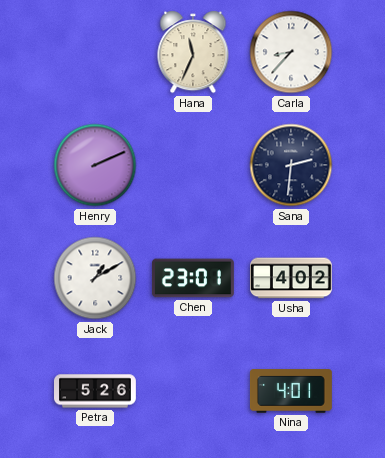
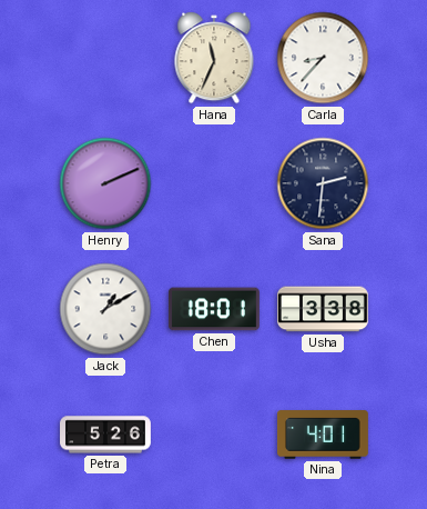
Chen: 23:01 -> 18:01 (214, 309)
Usha: 4:02 -> 3:38 (324, 309)
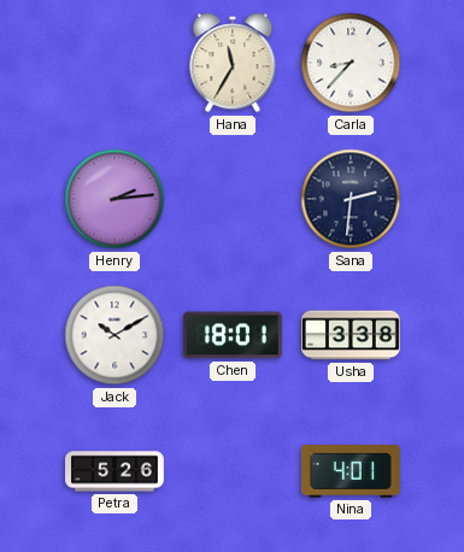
Hana: 11:34 -> 11:35 (233, 63)
Henry: 2:11 -> 2:14 (114, 199)
Jack: 1:10 -> 10:10 (114, 335)
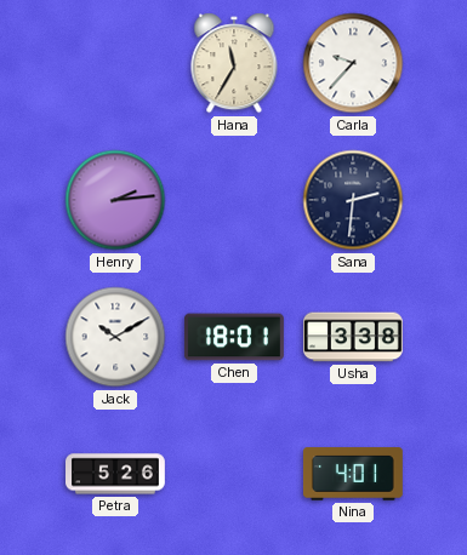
Carla: 8:37 -> 9:37 (353, 63)
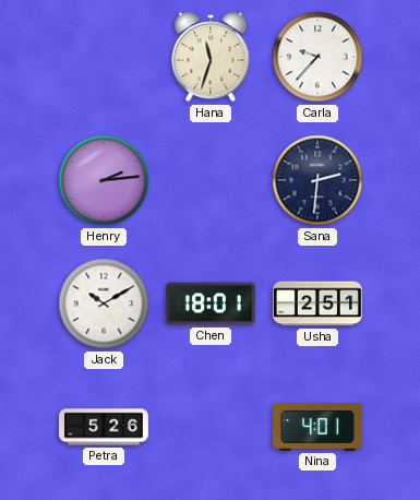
Hana: 11:35 -> 11:33 (211, 57)
Usha: 3:38 -> 2:51 (319, 303)
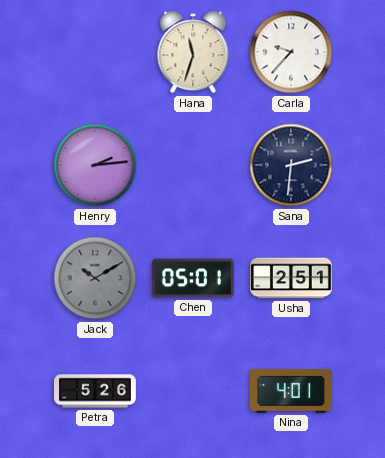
Jack dial: white -> grey (95, 278)
Chen: 18:01 -> 05:01 (193, 278)
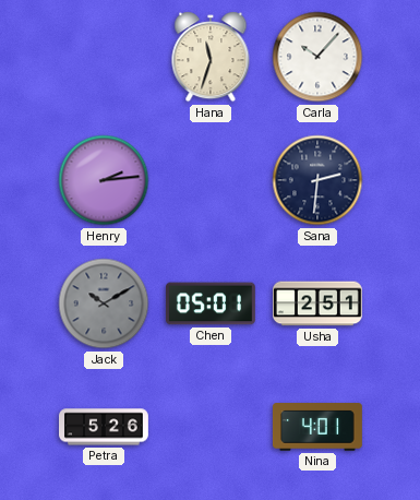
Carla: 9:37 -> 10:07 (317, 57)
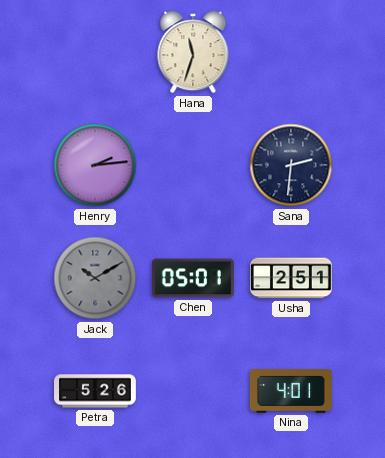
Carla: 10:07 -> none (317, 57)
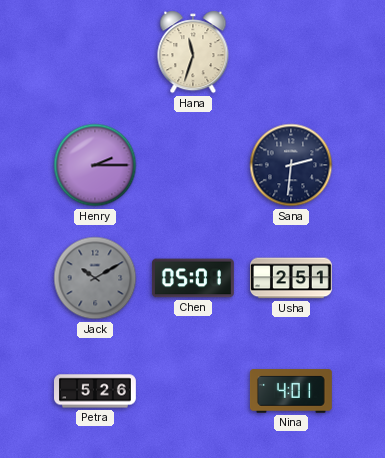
Henry: 2:14 -> 2:15 (95, 165)
